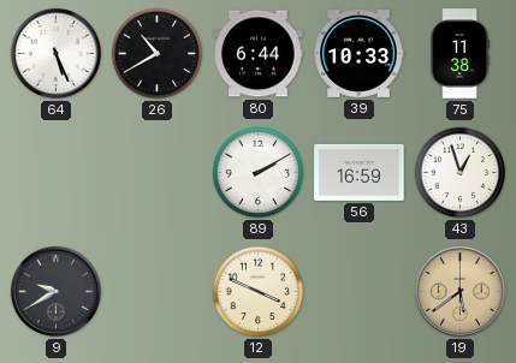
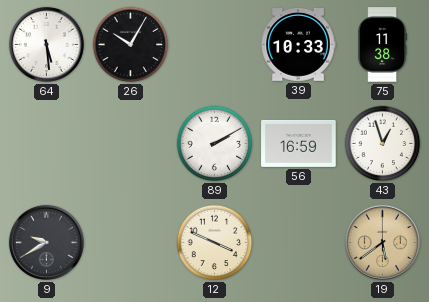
64: 5:26 -> 5:29 (46, 44)
26: 10:40 -> 10:05 (131, 45)
80: 6:44 -> none (259, 54)
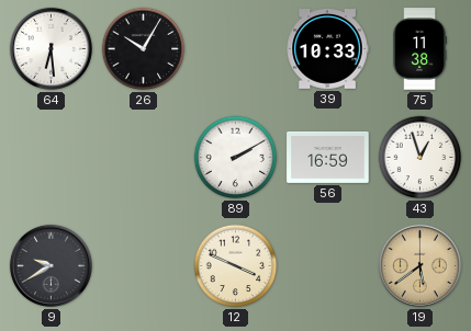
64: 5:29 -> 6:29 (51, 48)
